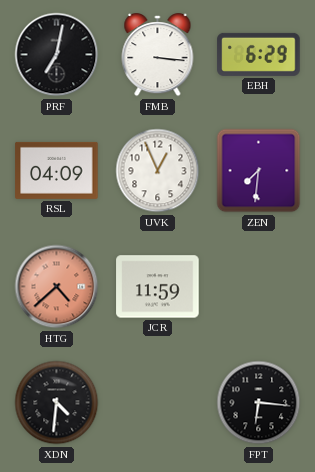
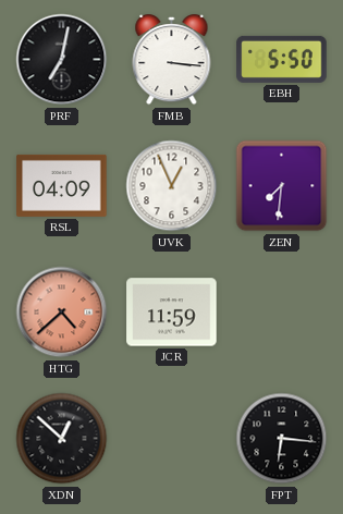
EBH: 6:29 -> 5:50 (282, 59)
XDN: 4:31 -> 12:52 (62, 439)
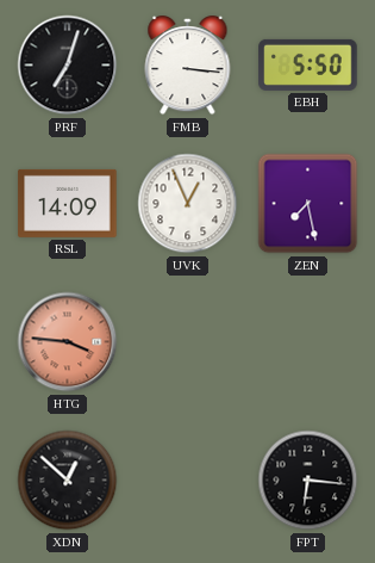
PRF: 7:02 -> 7:03 (68, 66)
RSL: 04:09 -> 14:09 (68, 203)
ZEN: 7:31 -> 7:28 (308, 204)
HTG: 4:38 -> 3:46 (68, 342)
JCR: 11:59 -> none (172, 313)
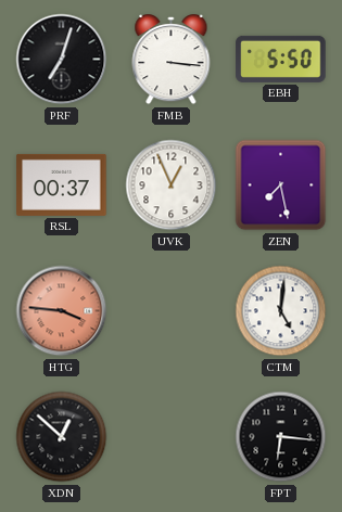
RSL: 14:09 -> 00:37 (62, 184)
CTM: none -> 5:01 (281, 311)
